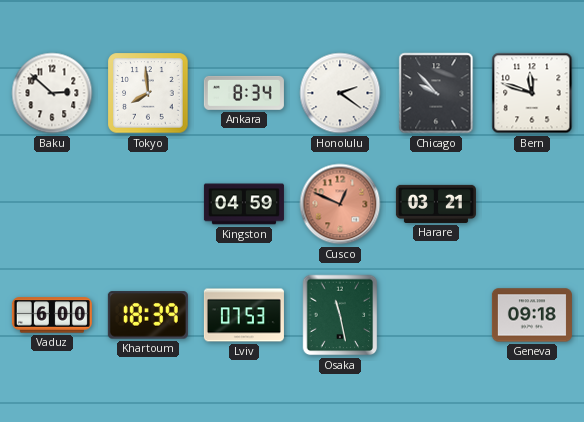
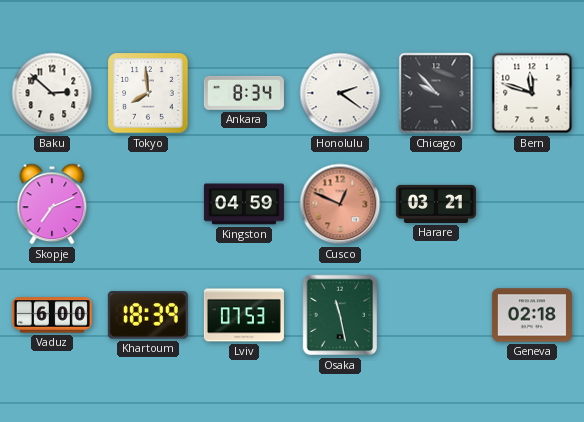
Skopje: none -> 7:11 (52, 204)
Geneva: 09:18 -> 02:18 (532, 315)
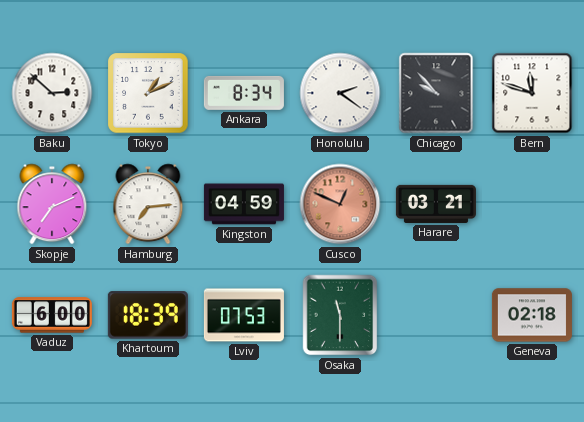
Tokyo: 7:59 -> 1:11 (148, 93)
Hamburg: none -> 7:14 (148, 204)
Osaka: 11:28 -> 11:30 (340, 315)
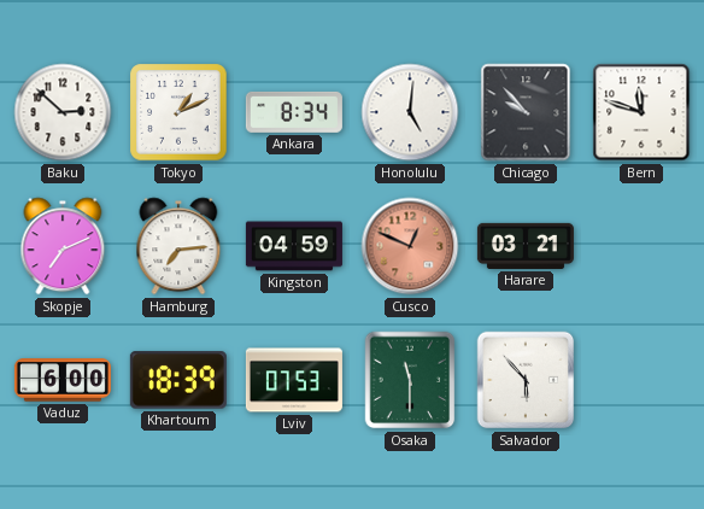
Honolulu: 2:21 -> 5:01 (410, 112)
Salvador: none -> 5:53 (526, 380)
Geneva: 02:18 -> none (532, 315)
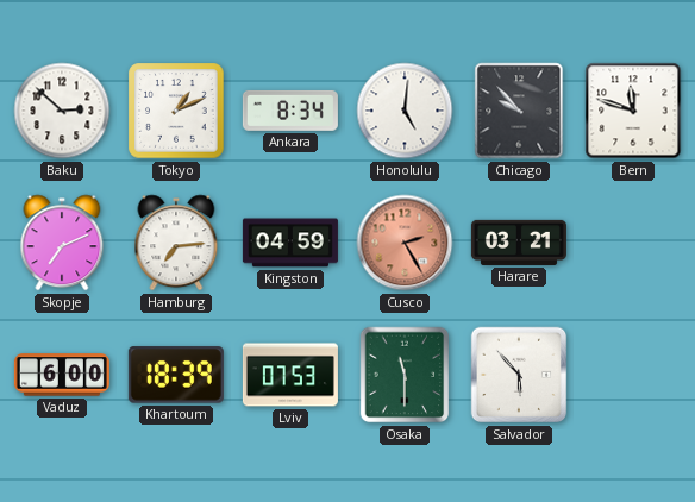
Cusco: 12:49 -> 2:25 (405, 243)
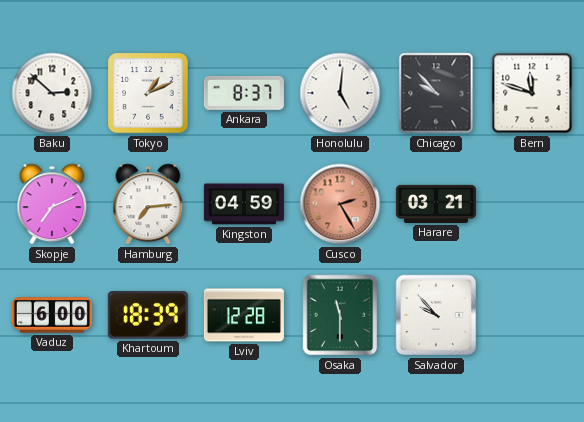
Ankara: 8:34 -> 8:37 (244, 93)
Lviv: 07:53 -> 12:28 (244, 315)
Salvador: 5:53 -> 9:53 (436, 315)
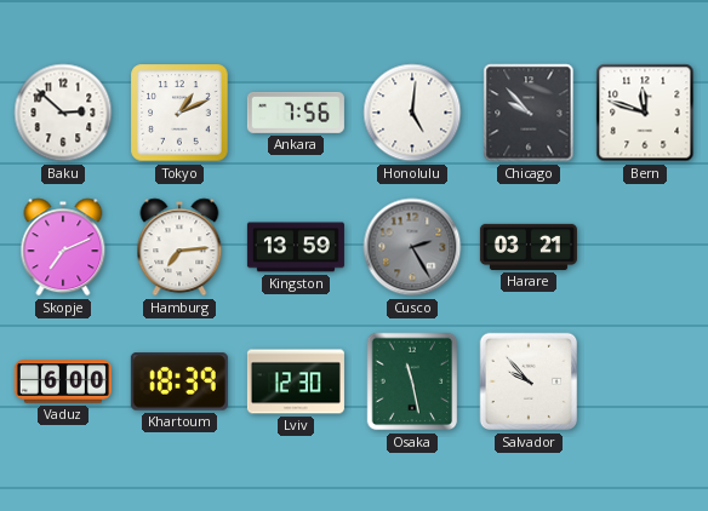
Ankara: 8:37 -> 7:56 (296, 113)
Kingston: 04:59 -> 13:59 (296, 247)
Cusco dial: salmon -> grey (412, 247)
Lviv: 12:28 -> 12:30 (296, 381)
Osaka: 11:30 -> 11:28 (412, 381)
